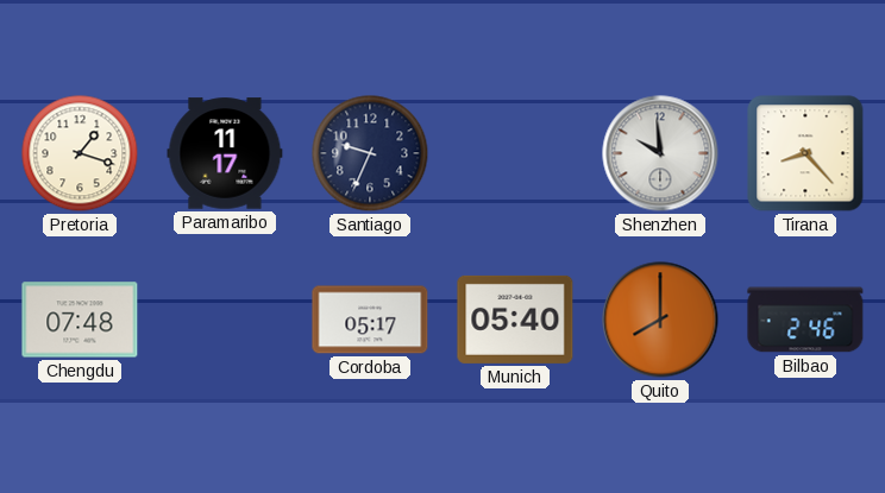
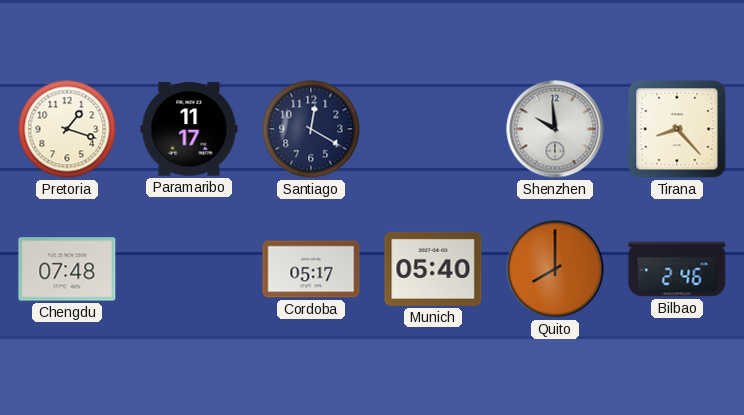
Santiago: 9:34 -> 12:20 (311, 129)
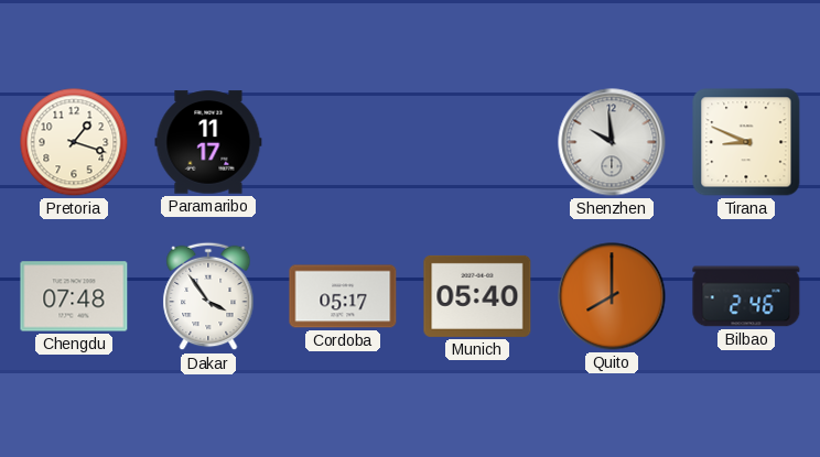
Santiago: 12:20 -> none (311, 129)
Tirana: 8:23 -> 8:49 (746, 142)
Dakar: none -> 3:54 (208, 296)
